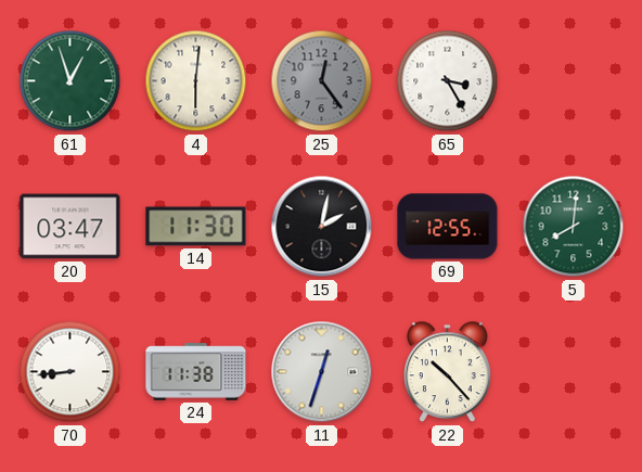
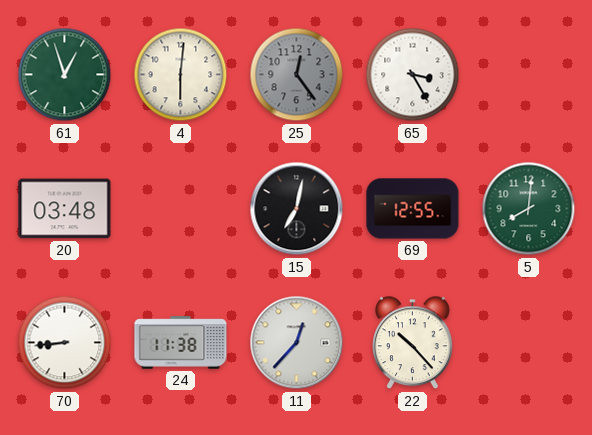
20: 03:47 -> 03:48 (65, 209)
14: 11:30 -> none (196, 227)
15: 2:02 -> 7:02 (297, 209)
11: 12:33 -> 12:37 (297, 343)
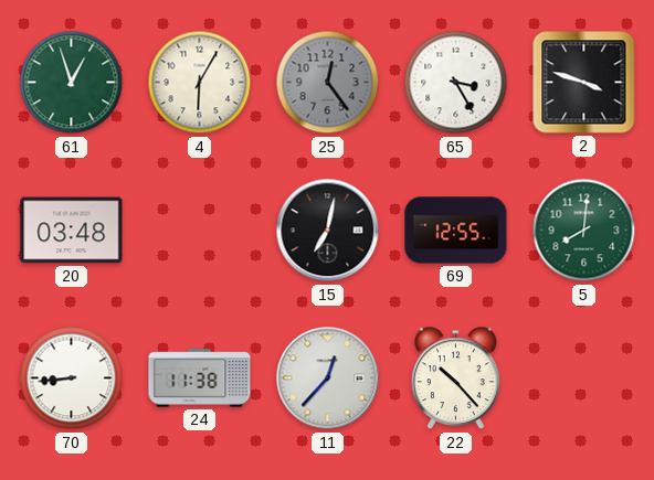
4: 6:01 -> 6:05 (200, 83)
2: none -> 3:48 (584, 83)
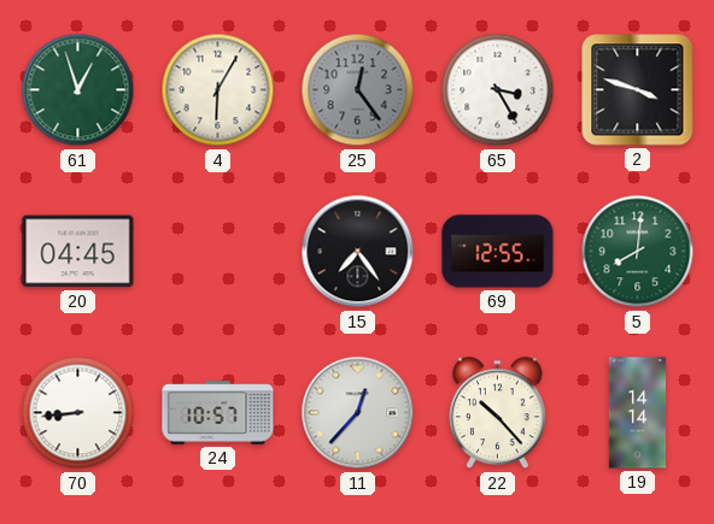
20: 03:48 -> 04:45 (78, 252)
15: 7:02 -> 7:24 (358, 252)
24: 11:38 -> 10:57 (218, 413)
19: none -> 14:14 (638, 413)
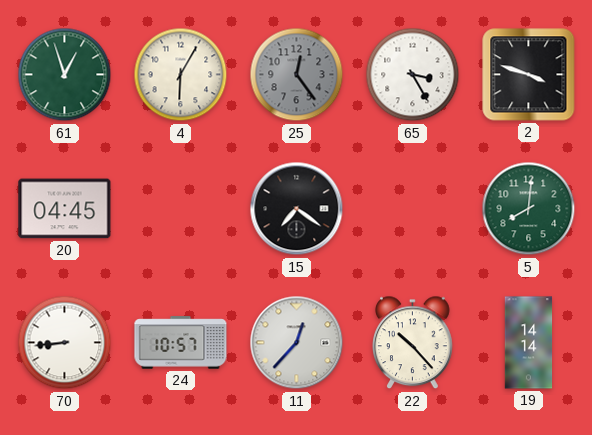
15: 7:24 -> 7:21 (297, 209)
69: 12:55 -> none (498, 252)
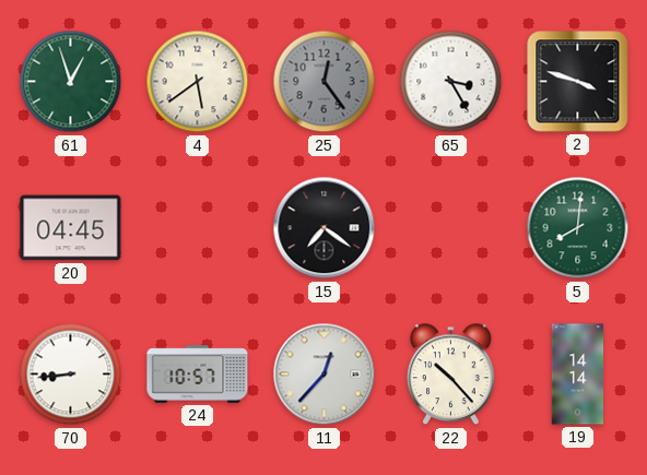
4: 6:05 -> 5:39 (198, 82)
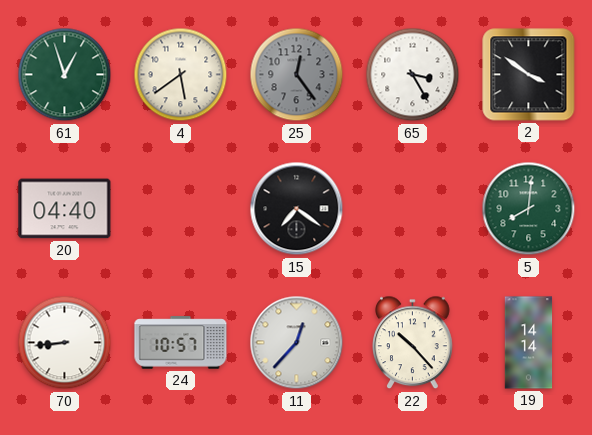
2: 3:48 -> 3:51 (529, 75)
20: 04:45 -> 04:40 (65, 209)
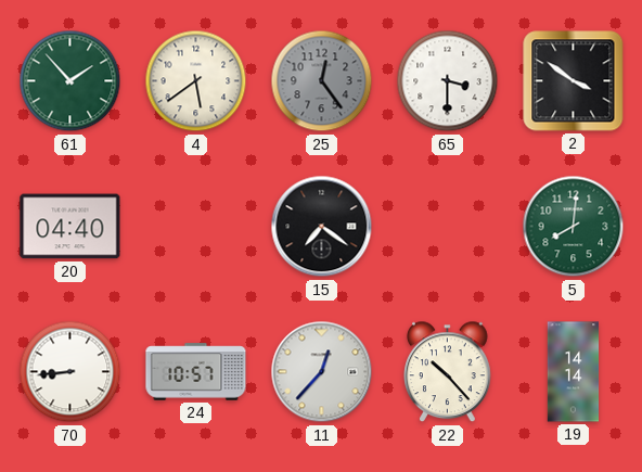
61: 12:57 -> 1:53 (70, 81)
65: 3:25 -> 3:30 (448, 81)
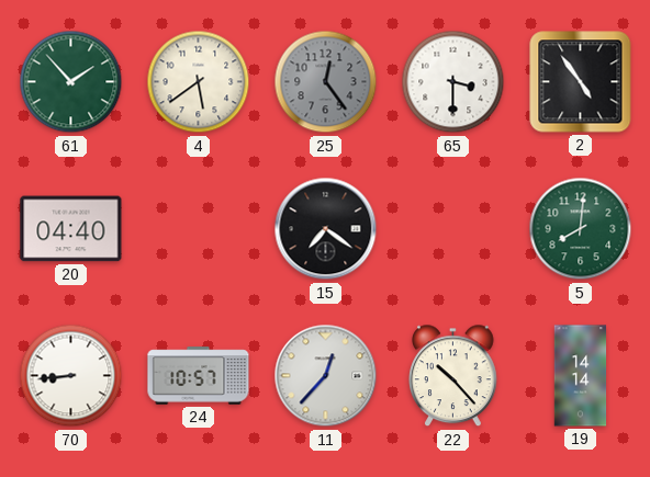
2: 3:51 -> 4:54 (581, 82)
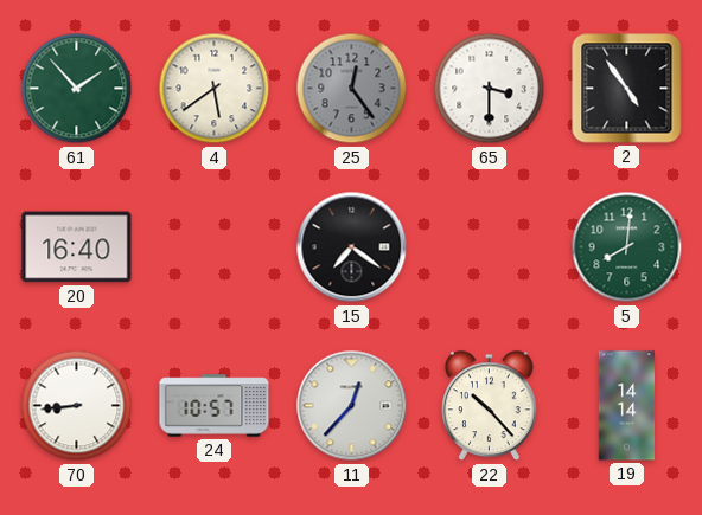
20: 04:40 -> 16:40 (77, 247)
